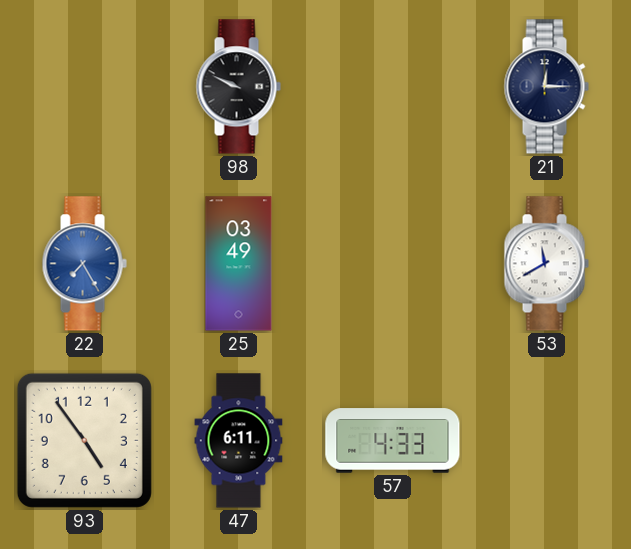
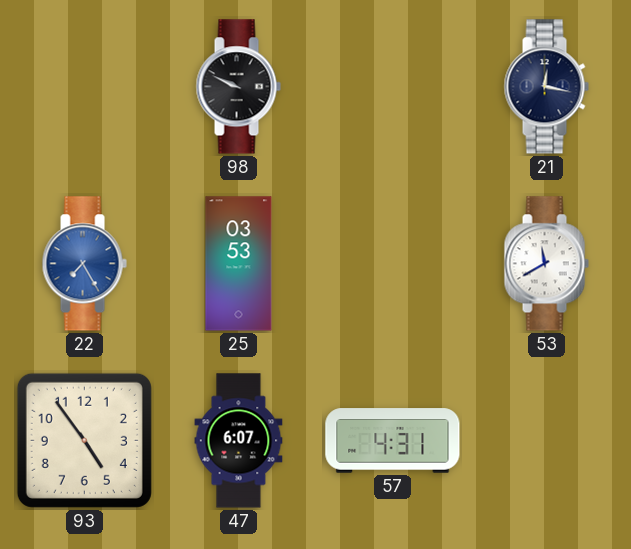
21: 12:15 -> 12:17 (546, 87)
25: 03:49 -> 03:53 (239, 264)
47: 6:11 -> 6:07 (239, 441)
57: 4:33 -> 4:31 (393, 441)
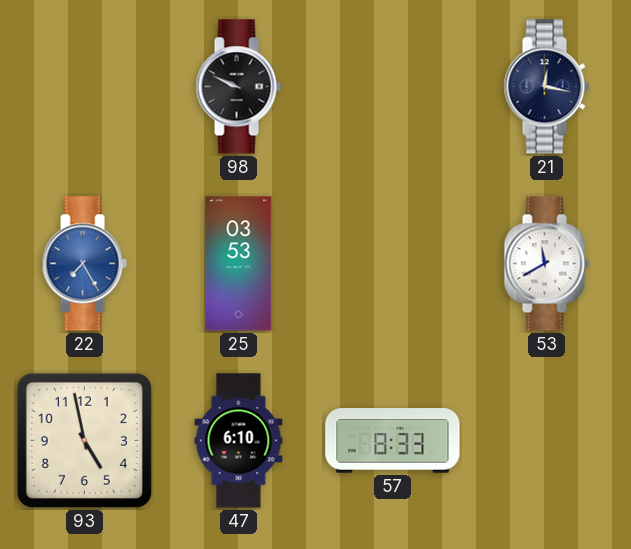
93: 4:54 -> 4:58 (84, 440)
47: 6:07 -> 6:10 (239, 441)
57: 4:31 -> 8:33 (393, 441)
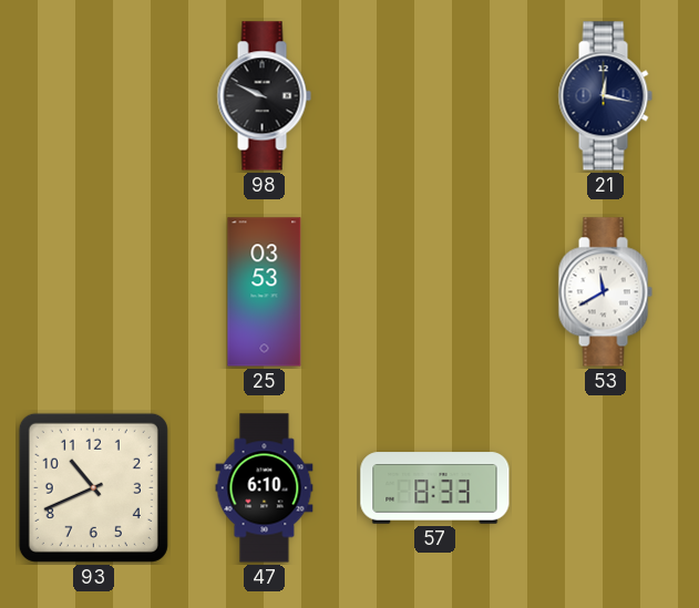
22: 7:25 -> none (84, 264)
93: 4:58 -> 10:41 (93, 487)
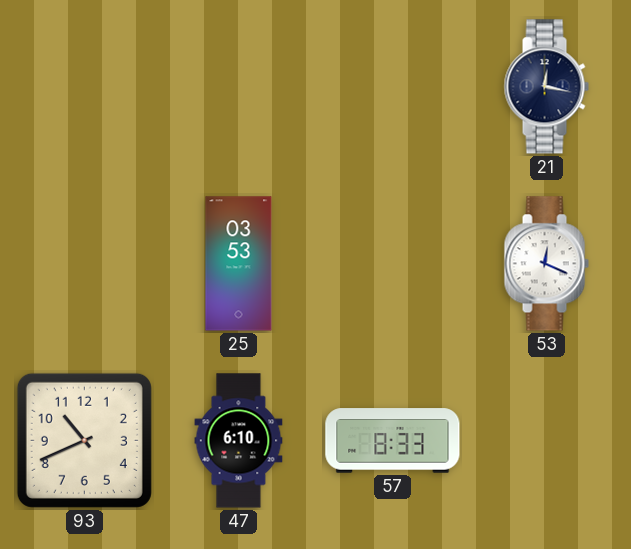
98: 9:49 -> none (264, 96)
53: 11:40 -> 12:19 (546, 264)
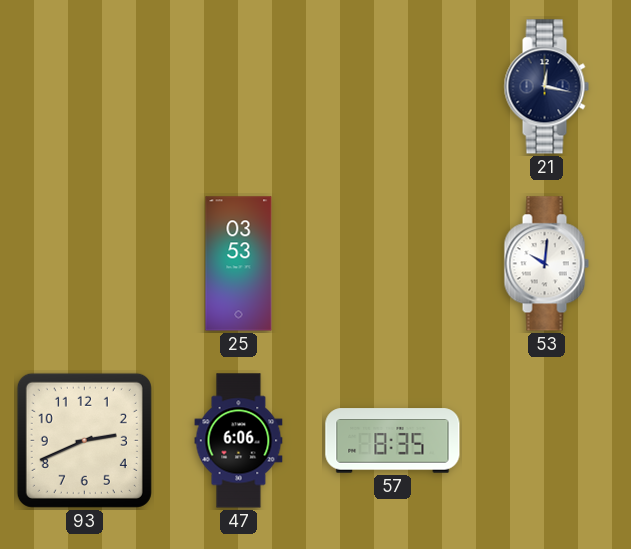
53: 12:19 -> 10:01 (546, 264)
93: 10:41 -> 2:41 (84, 440)
47: 6:10 -> 6:06 (239, 441)
57: 8:33 -> 8:35 (393, 441)
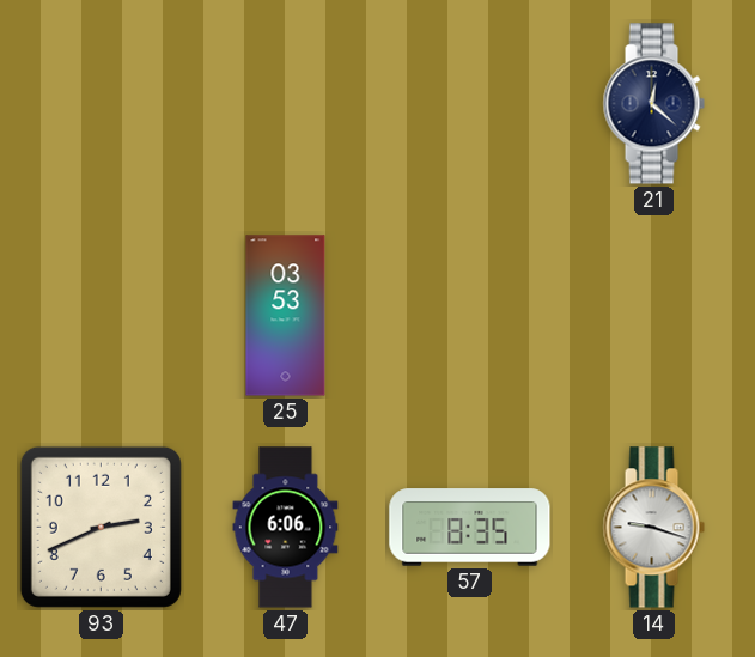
21: 12:17 -> 12:22 (653, 104)
53: 10:01 -> none (546, 264)
14: none -> 9:18 (653, 528)
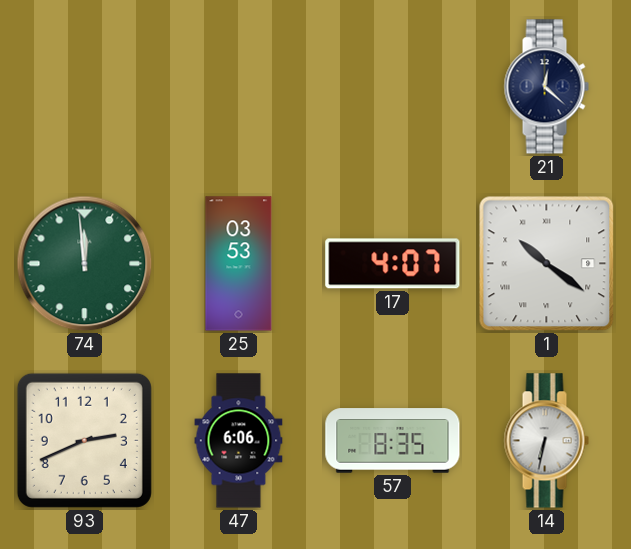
74: none -> 11:59 (85, 264)
17: none -> 4:07 (393, 264)
1: none -> 10:21 (547, 264)
14: 9:18 -> 6:32 (546, 441)
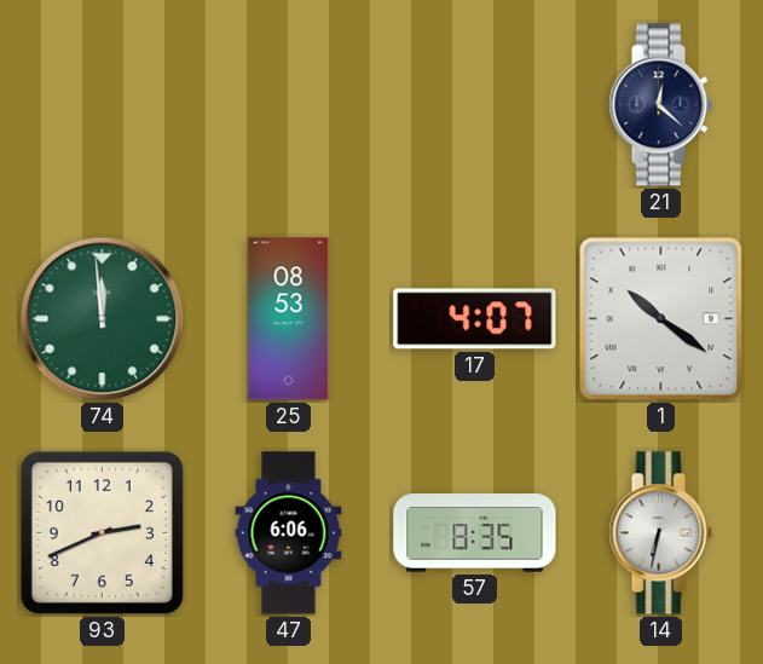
25: 03:53 -> 08:53 (289, 319)
